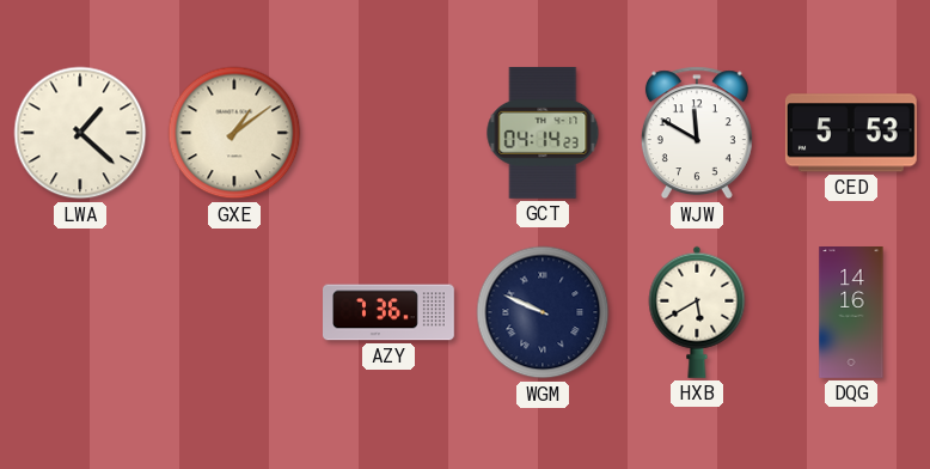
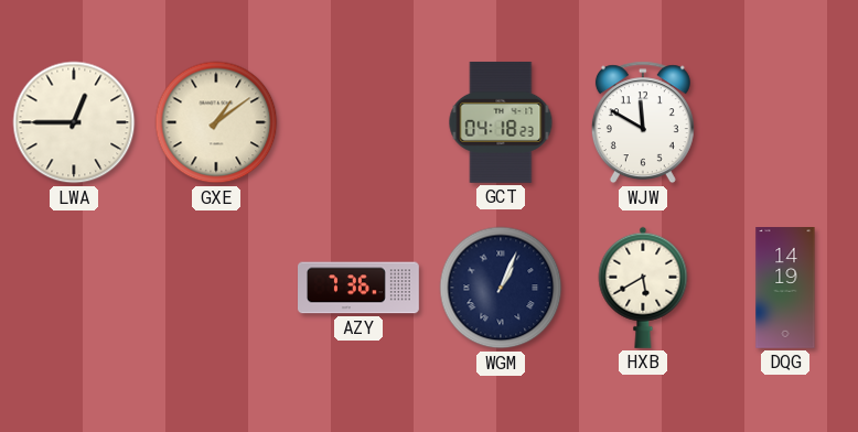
LWA: 1:22 -> 12:45 (74, 122)
GCT: 04:14 -> 04:18 (501, 122)
CED: 5:53 -> none (851, 133)
WGM: 9:49 -> 1:04 (501, 288)
DQG: 14:16 -> 14:19 (785, 289)
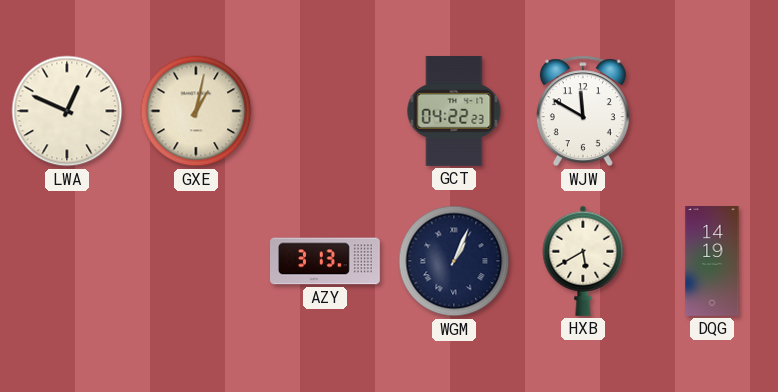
LWA: 12:45 -> 12:49 (67, 111)
GXE: 1:09 -> 1:02 (196, 111)
GCT: 04:18 -> 04:22 (454, 111)
AZY: 7:36 -> 3:13 (326, 261)
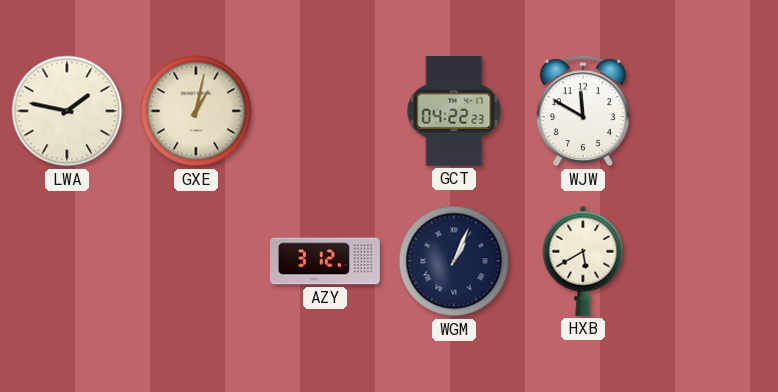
LWA: 12:49 -> 1:47 (67, 111)
AZY: 3:13 -> 3:12 (326, 261)
DQG: 14:19 -> none (712, 262)
